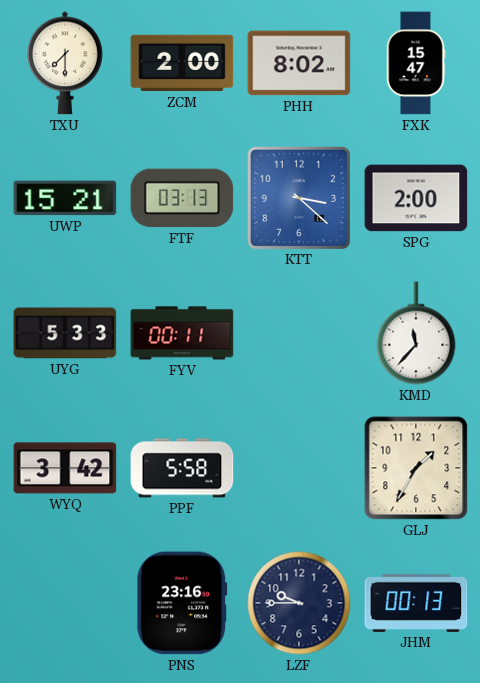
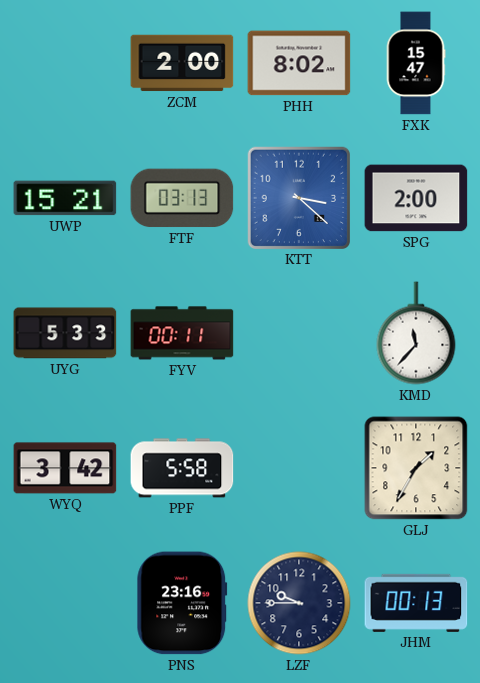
TXU: 7:30 -> none (66, 63)
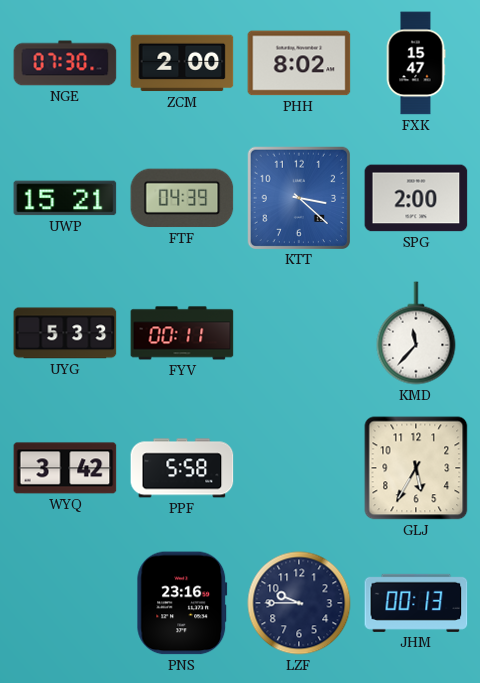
NGE: none -> 07:30 (65, 63)
FTF: 03:13 -> 04:39 (182, 198)
GLJ: 1:35 -> 5:35 (416, 468)
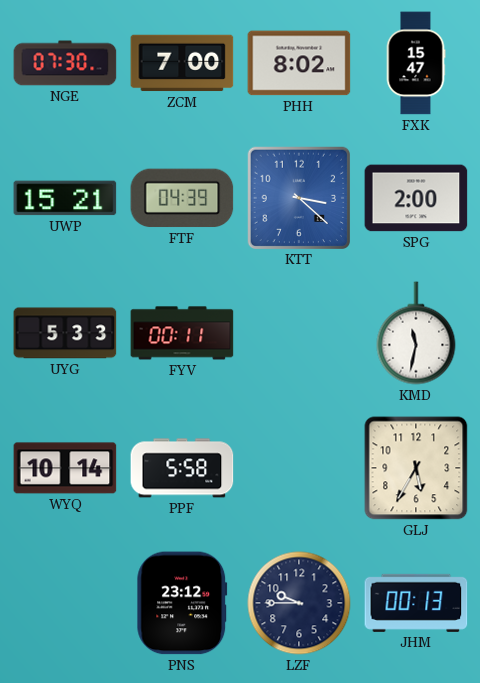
ZCM: 2:00 -> 7:00 (182, 63)
KMD: 11:37 -> 11:32 (416, 333)
WYQ: 3:42 -> 10:14 (65, 468)
PNS: 23:16 -> 23:12 (182, 603)
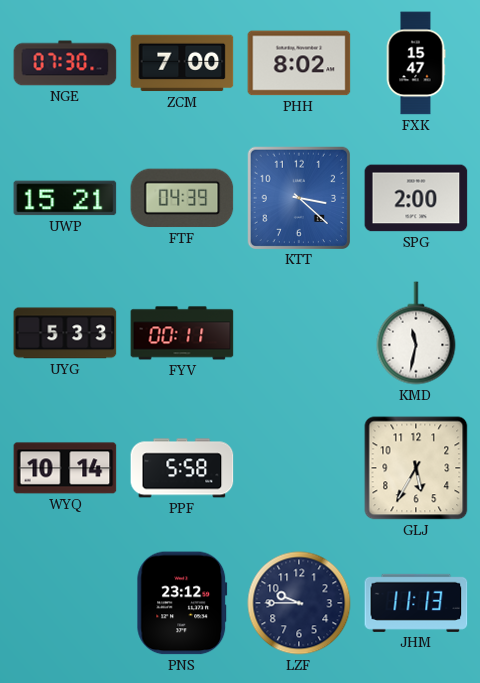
JHM: 00:13 -> 11:13 (416, 603)
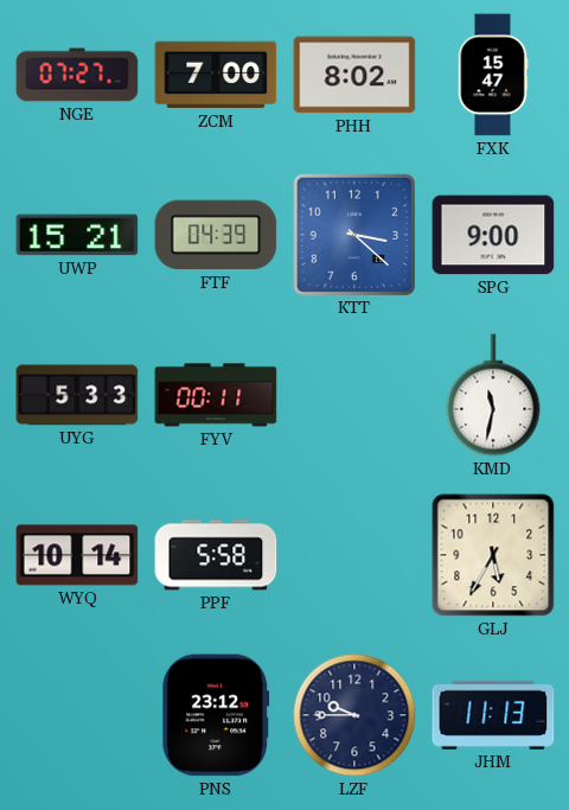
NGE: 07:30 -> 07:27 (77, 75)
SPG: 2:00 -> 9:00 (493, 235)
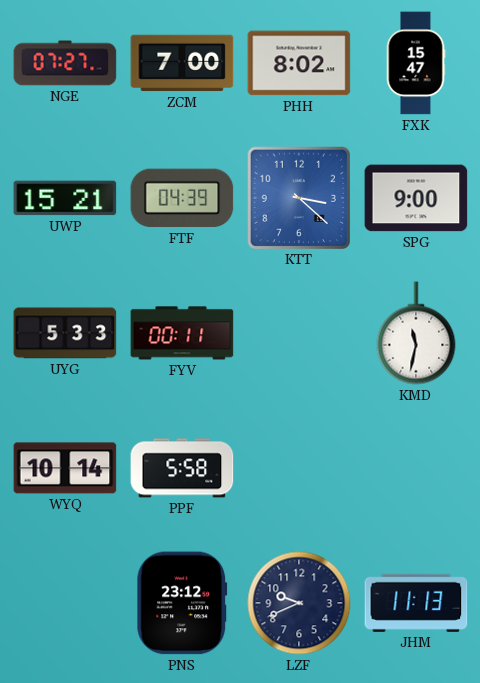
GLJ: 5:35 -> none (493, 555)
LZF: 9:45 -> 9:41 (299, 603)
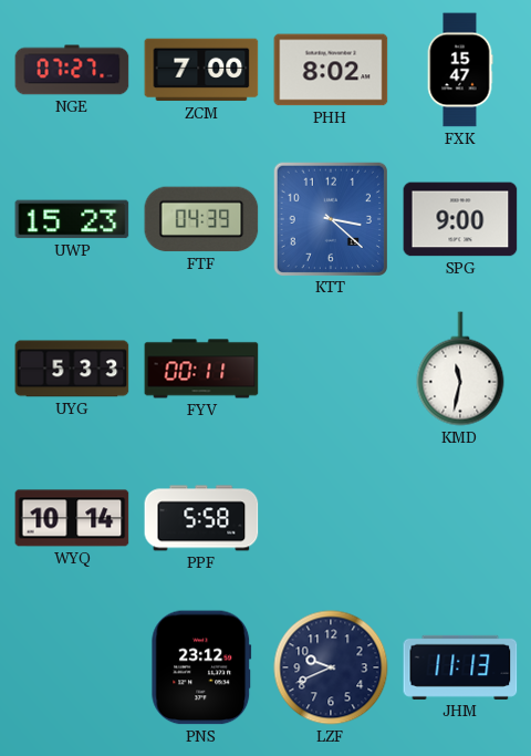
UWP: 15:21 -> 15:23 (72, 219)
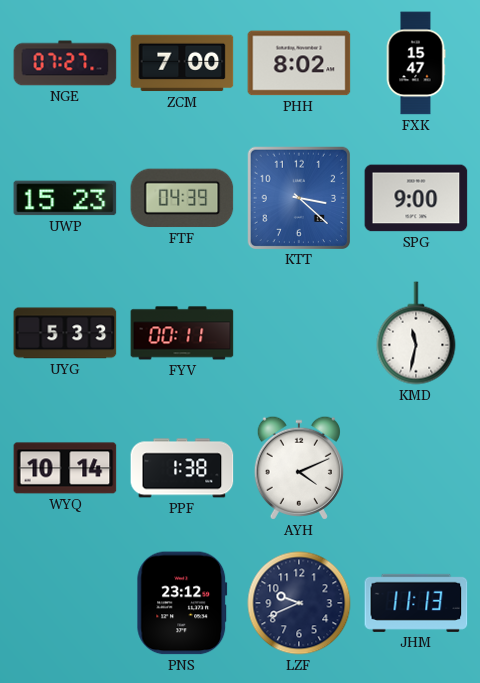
PPF: 5:58 -> 1:38 (182, 468)
AYH: none -> 4:11 (299, 468)
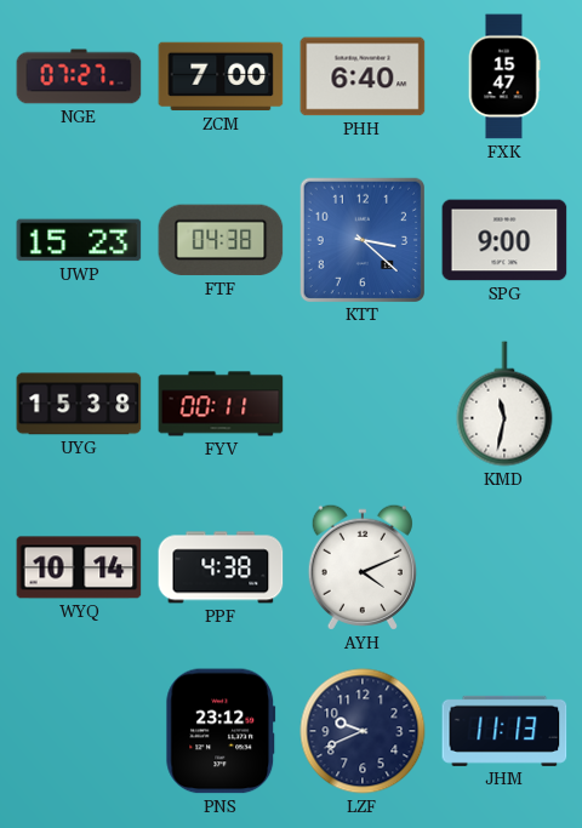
PHH: 8:02 -> 6:40 (363, 76)
FTF: 04:39 -> 04:38 (221, 240)
UYG: 5:33 -> 15:38 (79, 404)
PPF: 1:38 -> 4:38 (221, 567)
